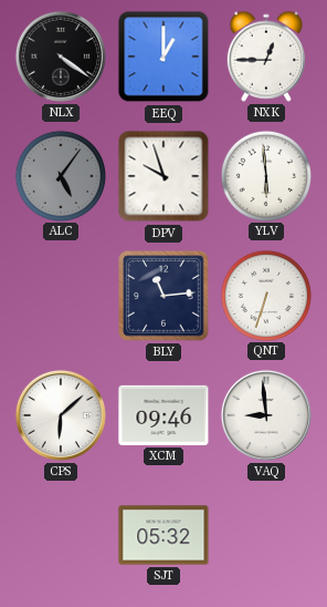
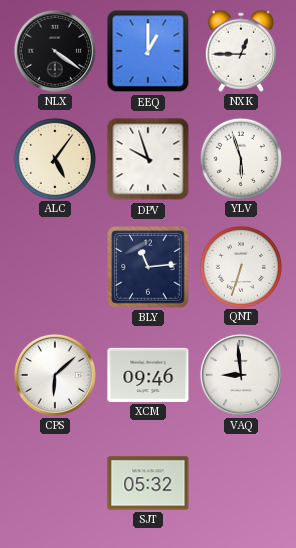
ALC dial: grey -> cream (54, 158)
YLV: 5:59 -> 5:57 (240, 158)
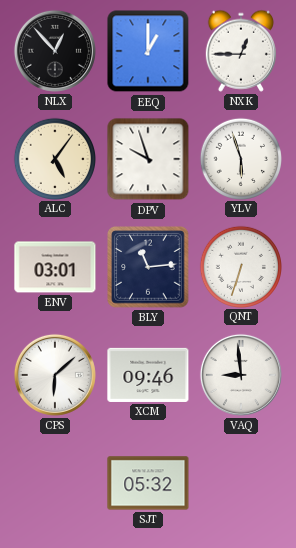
NLX: 4:21 -> 12:53 (55, 51)
ENV: none -> 03:01 (55, 267)
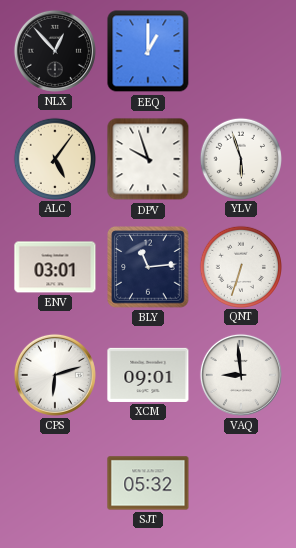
NXK: 12:45 -> none (241, 51)
CPS: 6:08 -> 6:12 (55, 375)
XCM: 09:46 -> 09:01 (148, 375)
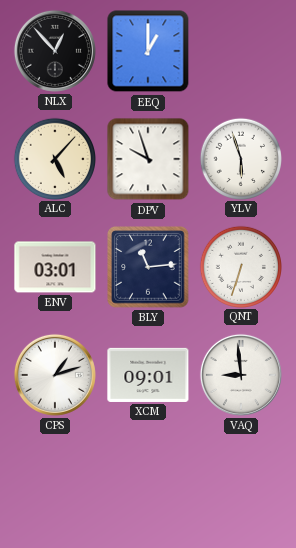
ALC: 5:06 -> 5:07 (54, 158)
CPS: 6:12 -> 1:12 (55, 375)
SJT: 05:32 -> none (148, 483)
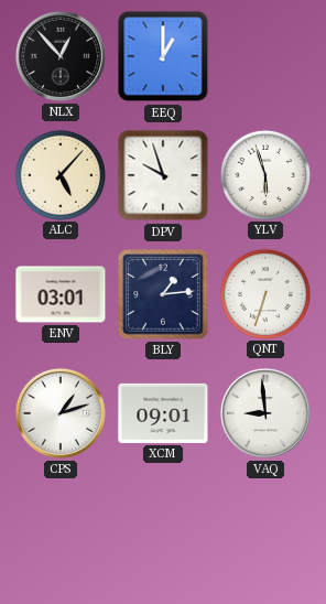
BLY: 11:14 -> 1:14 (163, 294)
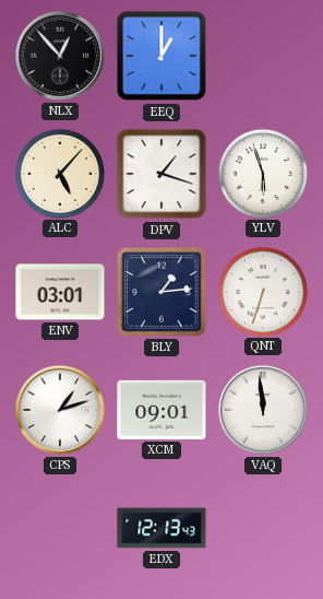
DPV: 9:57 -> 1:18 (161, 174)
VAQ: 8:59 -> 11:59 (263, 410)
EDX: none -> 12:13 (161, 528)
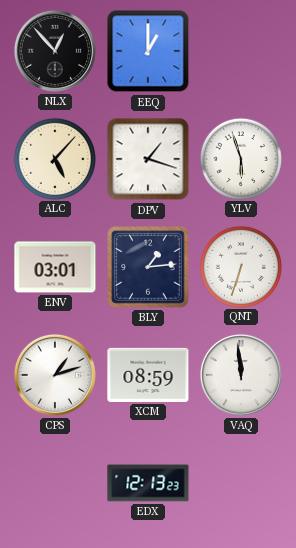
XCM: 09:01 -> 08:59 (148, 375)
EDX: 12:13:43 -> 12:13:23 (148, 483)
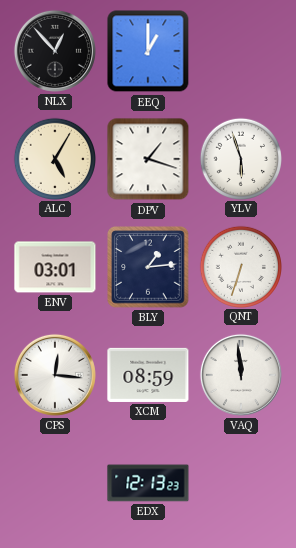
ALC: 5:07 -> 5:05 (54, 158)
CPS: 1:12 -> 12:16 (55, 375)
